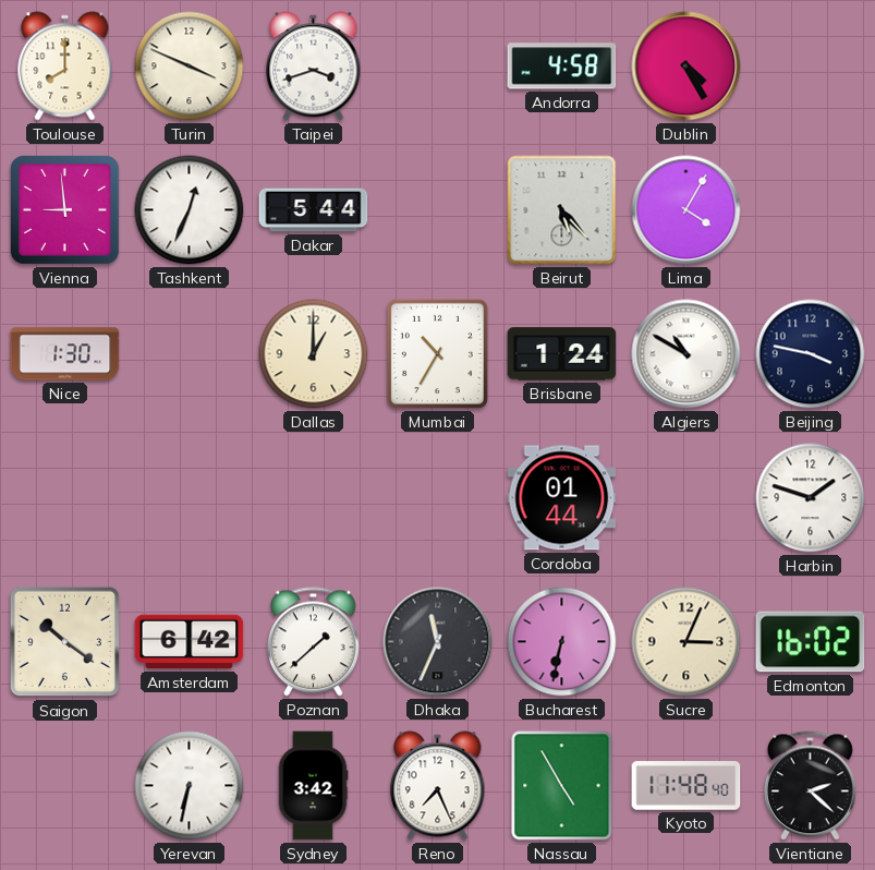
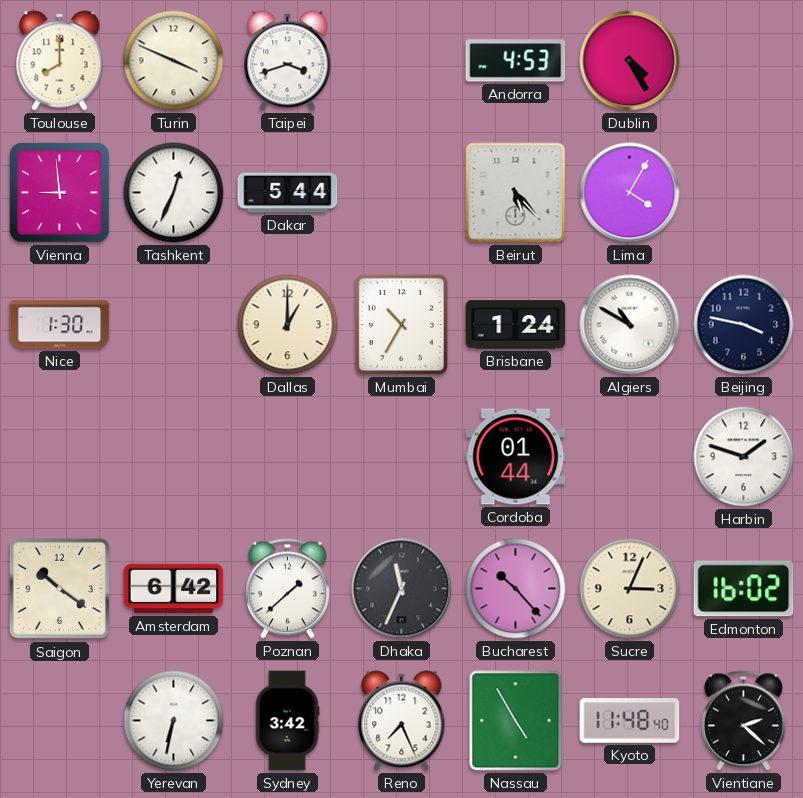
Andorra: 4:58 -> 4:53 (516, 61)
Bucharest: 6:32 -> 10:23 (516, 589)
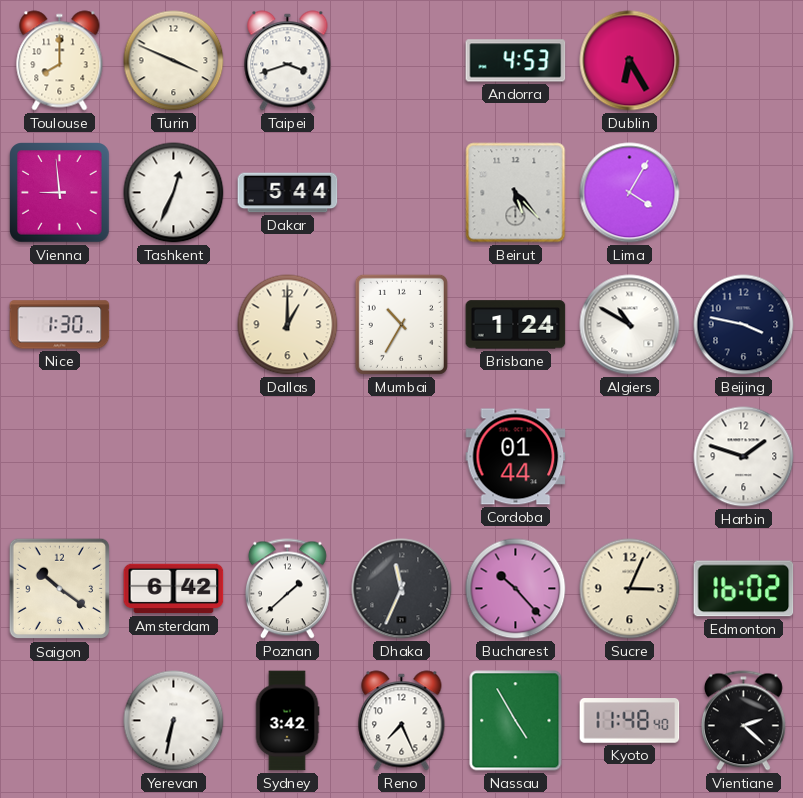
Dublin: 4:25 -> 6:25 (630, 61)
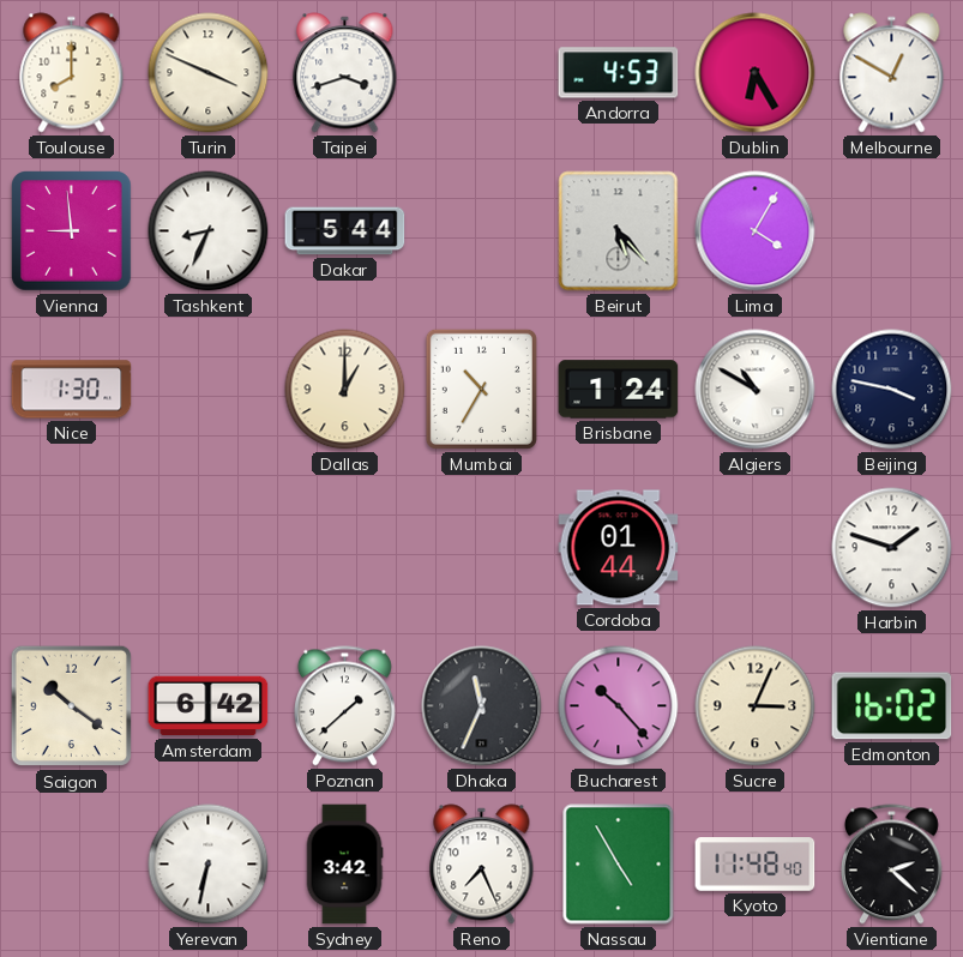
Melbourne: none -> 12:50 (892, 73)
Tashkent: 12:34 -> 8:34 (209, 231)
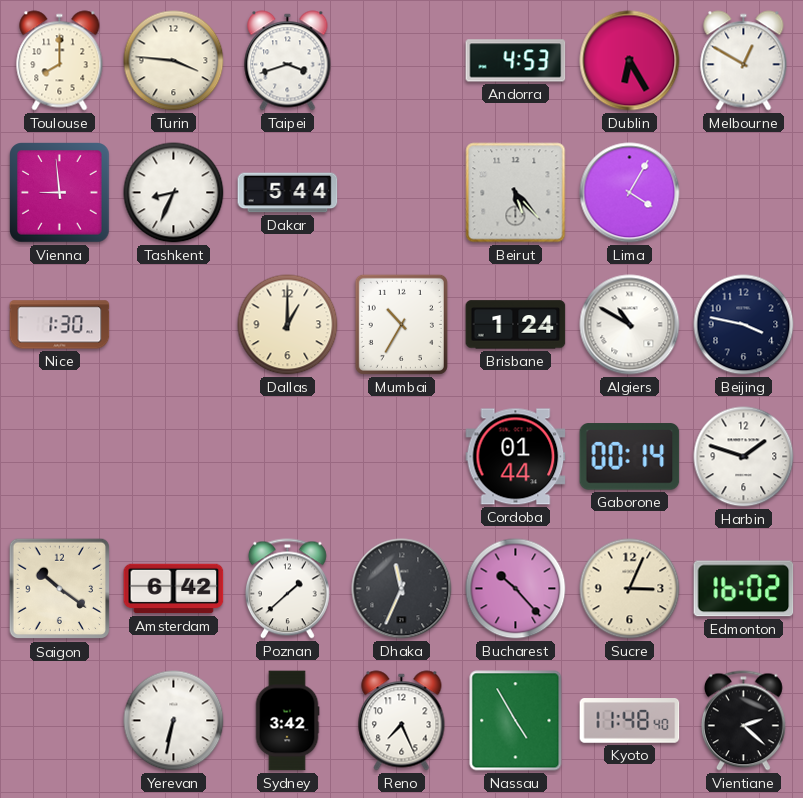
Turin: 3:49 -> 3:46 (174, 61)
Gaborone: none -> 00:14 (630, 457)
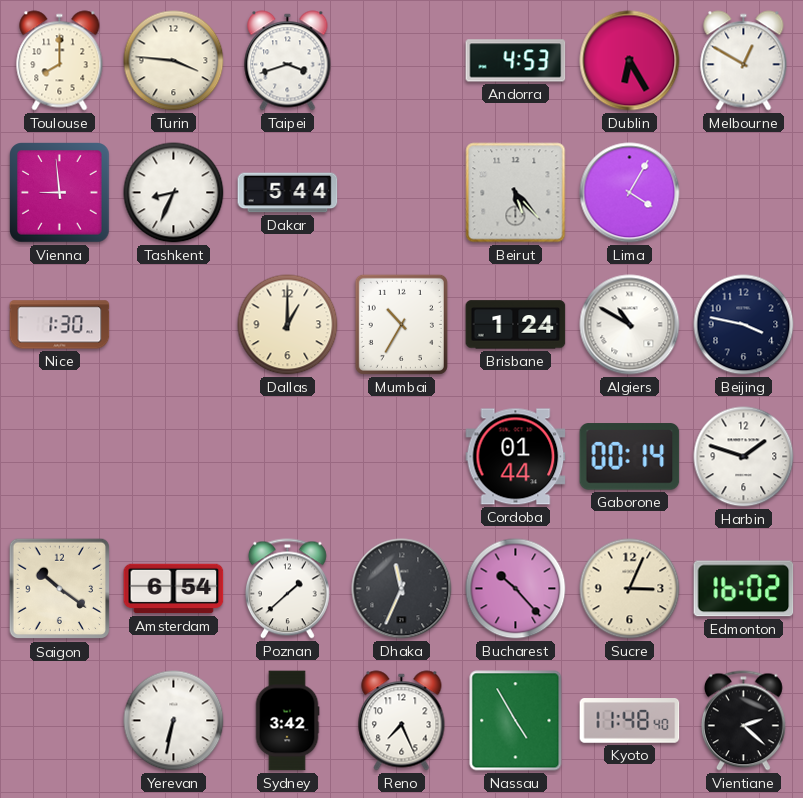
Amsterdam: 6:42 -> 6:54 (174, 589)
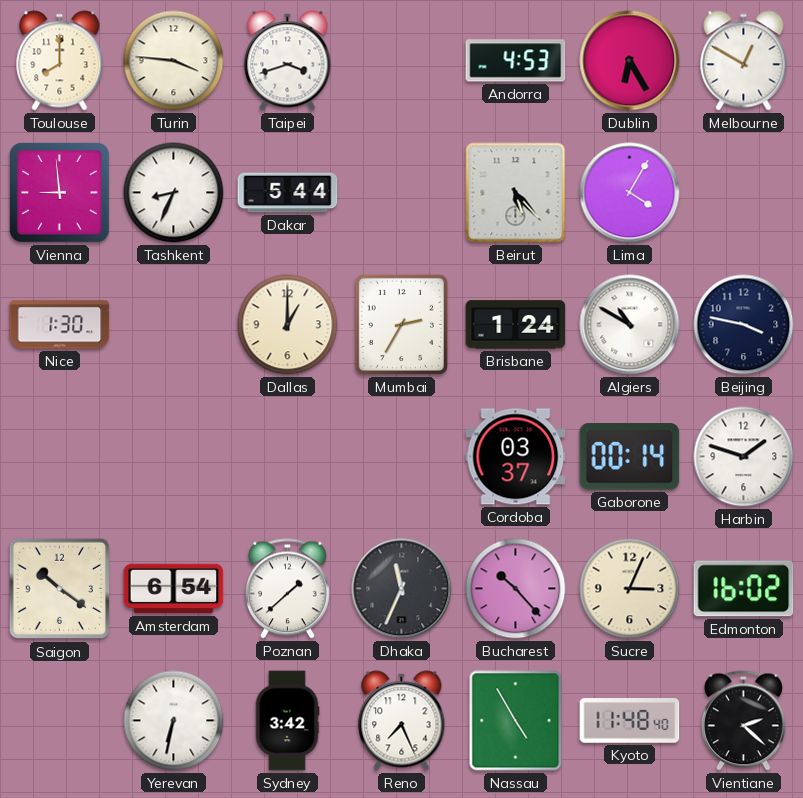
Mumbai: 10:35 -> 2:35 (401, 324)
Cordoba: 01:44 -> 03:37 (516, 457)
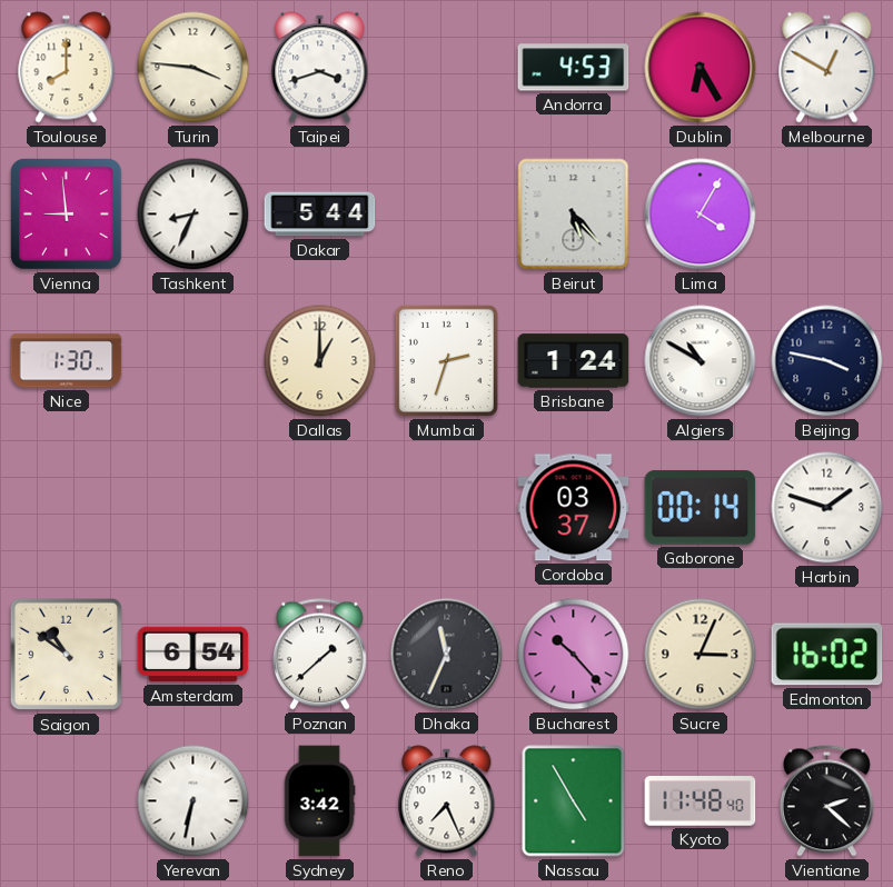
Mumbai: 2:35 -> 2:33 (446, 360)
Saigon: 10:21 -> 10:51 (67, 655)
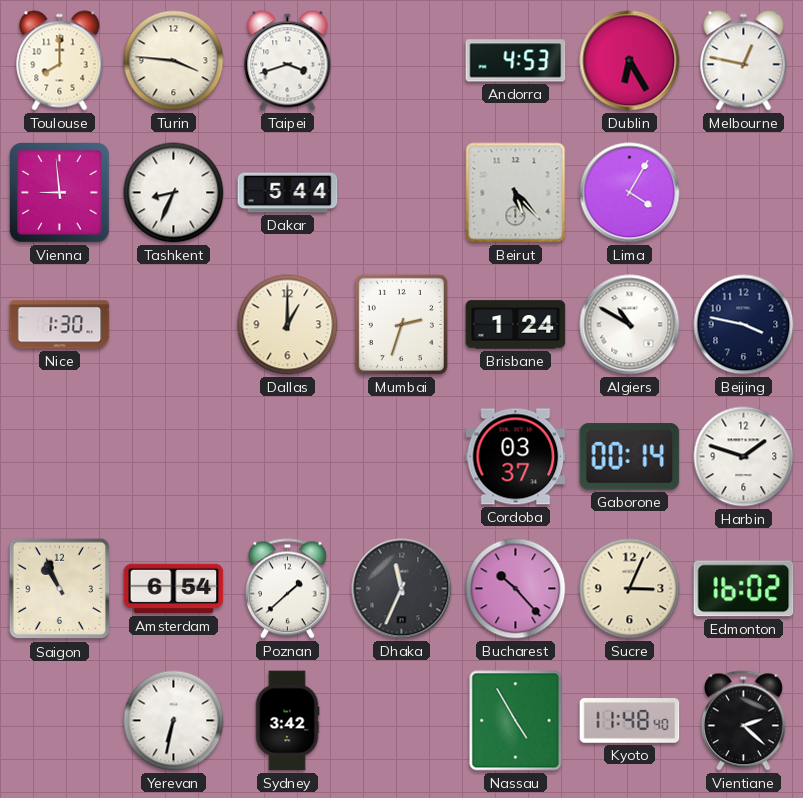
Melbourne: 12:50 -> 12:47 (744, 61)
Saigon: 10:51 -> 10:56 (60, 589)
Reno: 7:26 -> none (447, 801)
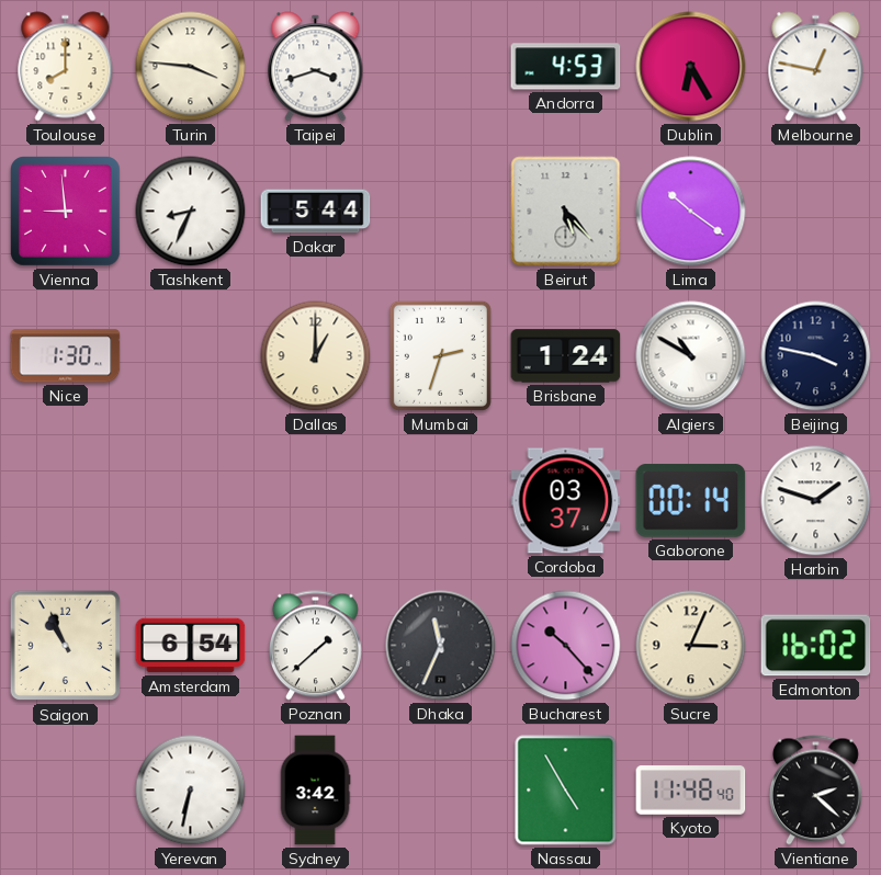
Lima: 4:05 -> 10:21 (691, 212)
